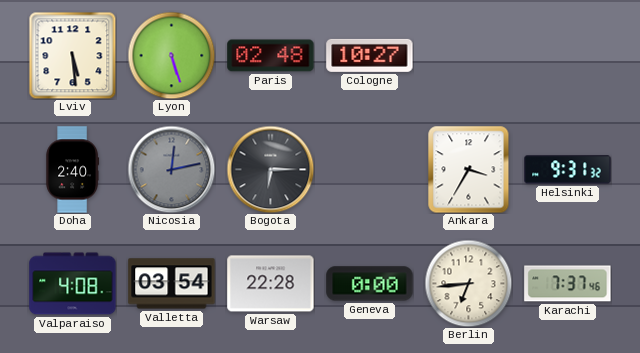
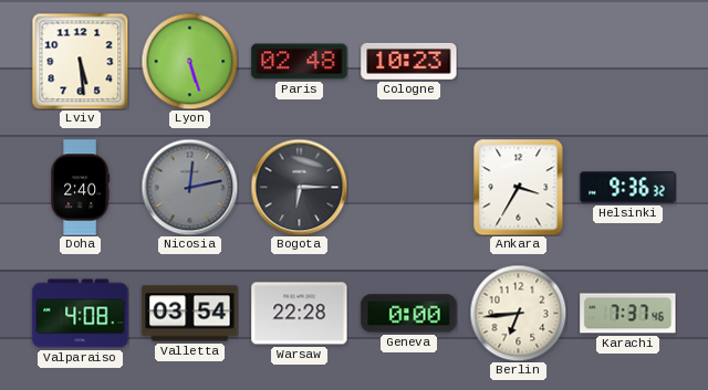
Cologne: 10:27 -> 10:23 (409, 61)
Helsinki: 9:31 -> 9:36 (628, 188)
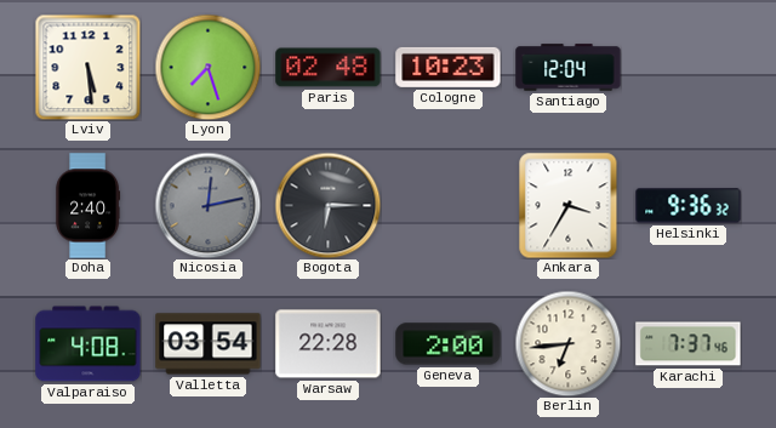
Lyon: 5:27 -> 7:27 (207, 67)
Santiago: none -> 12:04 (569, 68)
Geneva: 0:00 -> 2:00 (449, 344)
